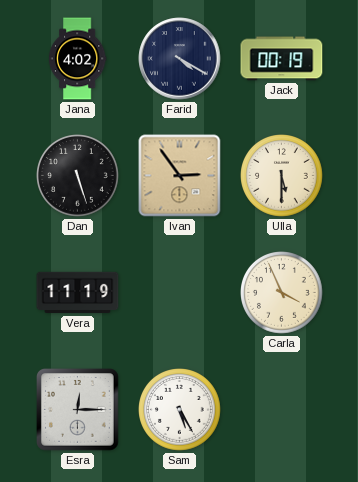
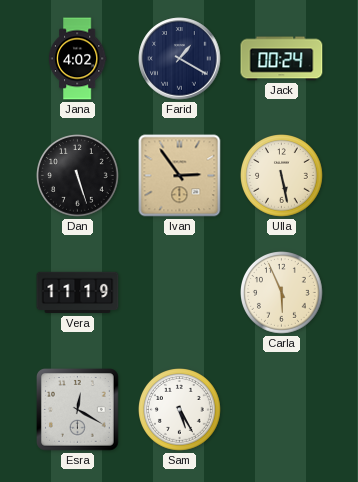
Farid: 4:20 -> 1:20 (180, 59)
Jack: 00:19 -> 00:24 (282, 59)
Ulla: 5:30 -> 5:28 (282, 176)
Carla: 3:56 -> 5:56 (282, 293)
Esra: 12:15 -> 12:20 (78, 410)
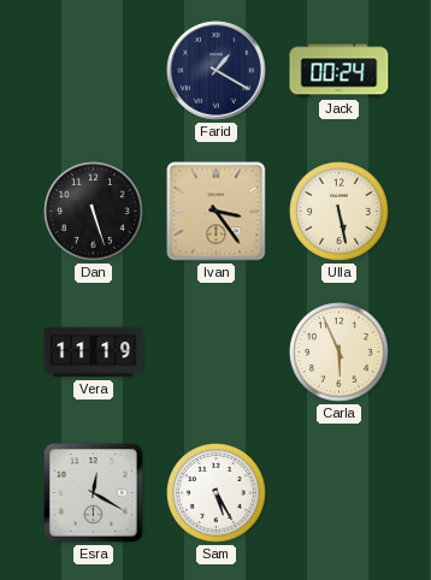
Jana: 4:02 -> none (77, 59)
Ivan: 2:54 -> 3:24 (217, 212)
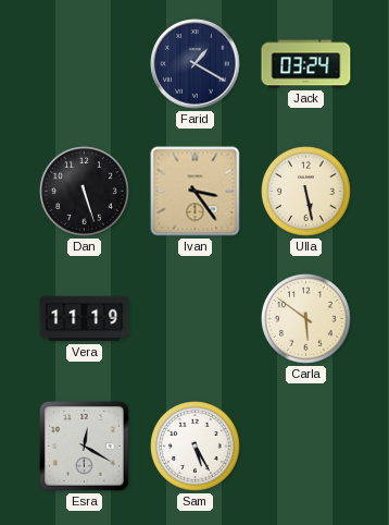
Jack: 00:24 -> 03:24 (306, 64)
Carla: 5:56 -> 5:51 (306, 319)
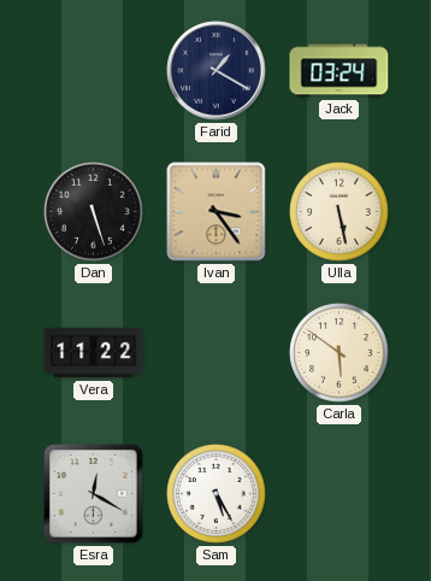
Vera: 11:19 -> 11:22 (94, 353)
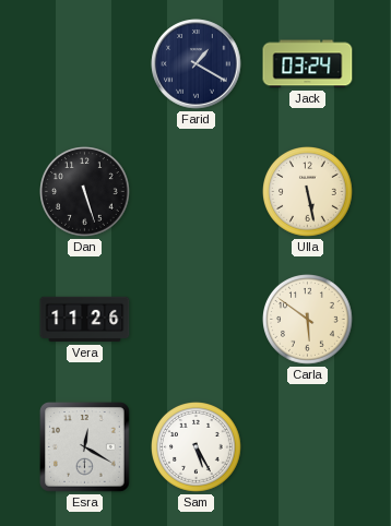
Ivan: 3:24 -> none (217, 212)
Vera: 11:22 -> 11:26 (85, 320)
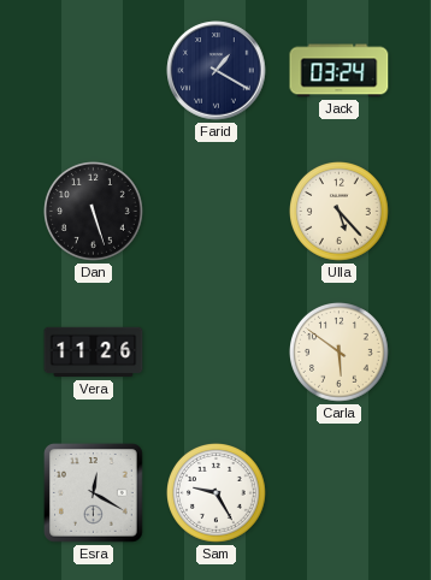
Ulla: 5:28 -> 5:23 (340, 212)
Sam: 5:25 -> 9:25 (217, 493)
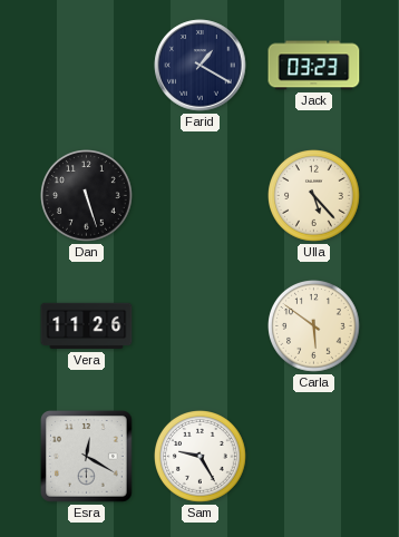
Jack: 03:24 -> 03:23 (314, 66)
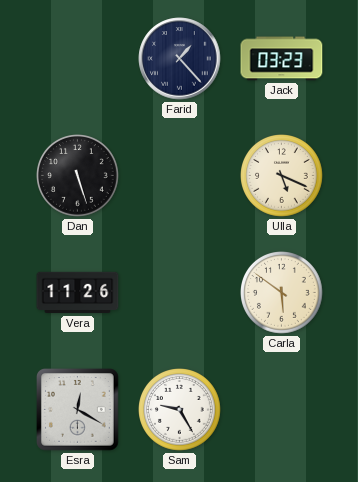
Farid: 1:20 -> 1:23 (180, 59)
Ulla: 5:23 -> 5:19 (282, 176)
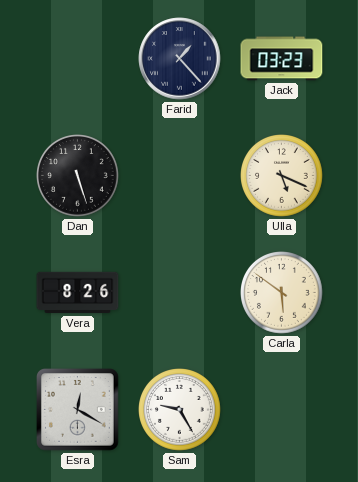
Vera: 11:26 -> 8:26 (78, 293)
